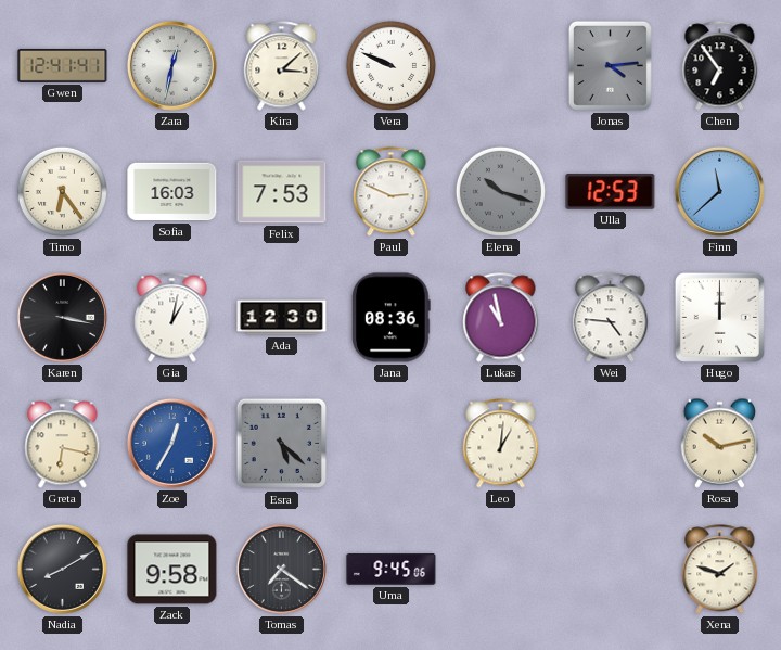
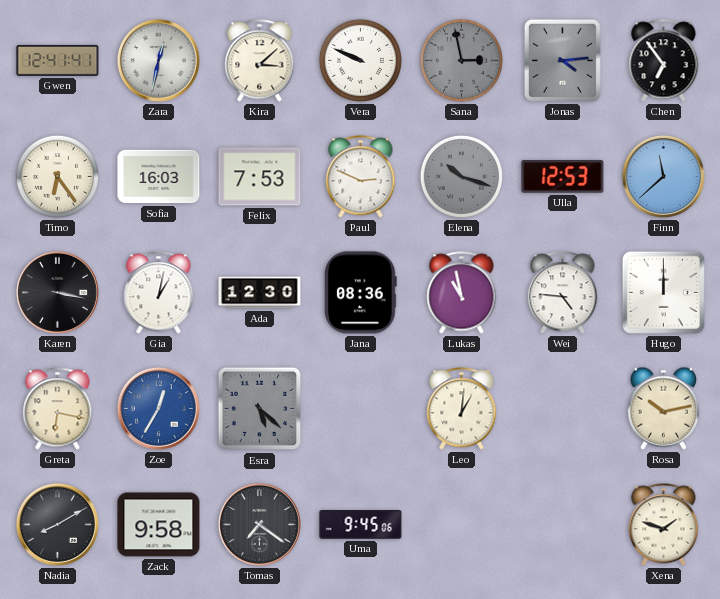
Sana: none -> 2:58 (461, 60)
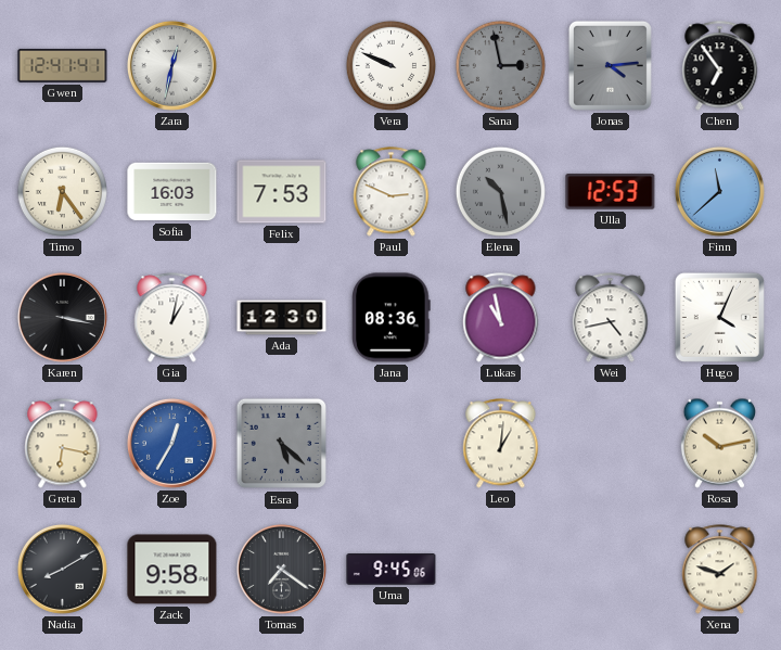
Kira: 3:08 -> none (260, 61)
Elena: 10:18 -> 10:28 (500, 191)
Wei: 4:46 -> 4:43 (611, 318)
Hugo: 12:00 -> 4:04 (719, 317)
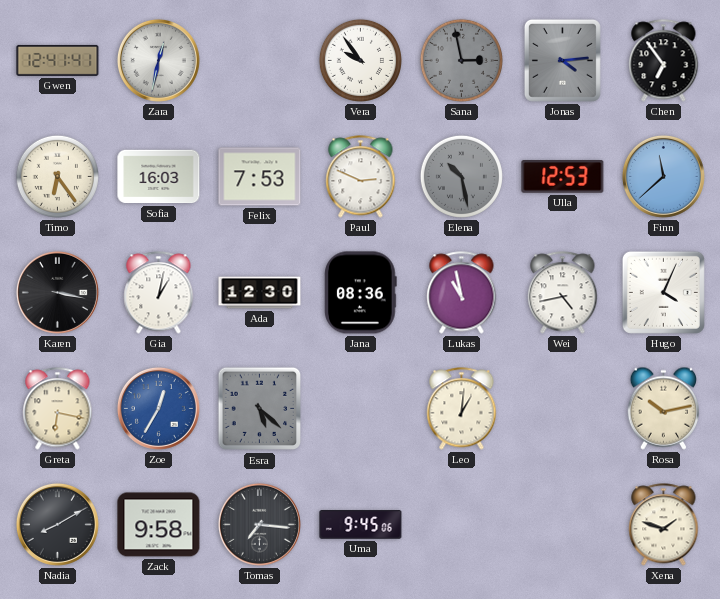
Vera: 9:49 -> 9:54 (360, 60)
Tomas: 7:21 -> 7:16 (259, 524)
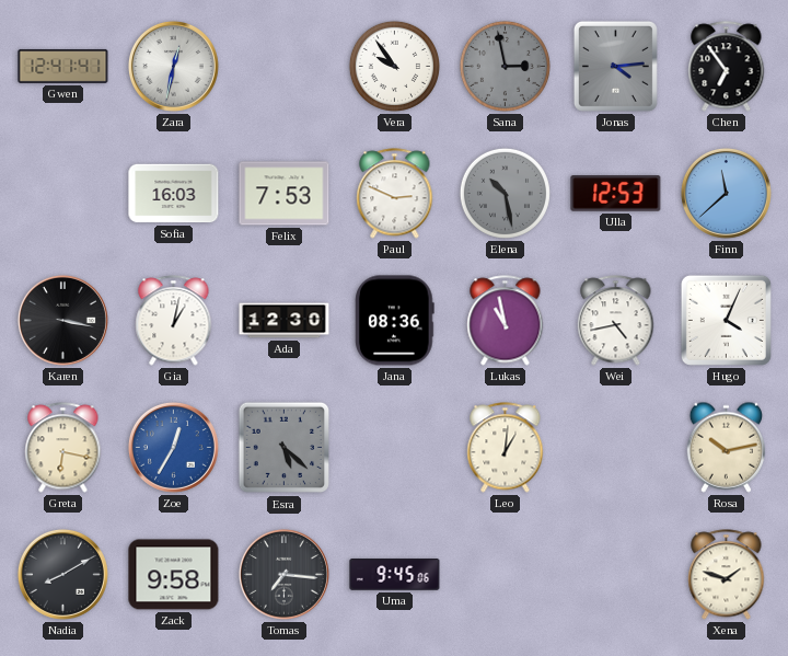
Timo: 6:24 -> none (57, 176)
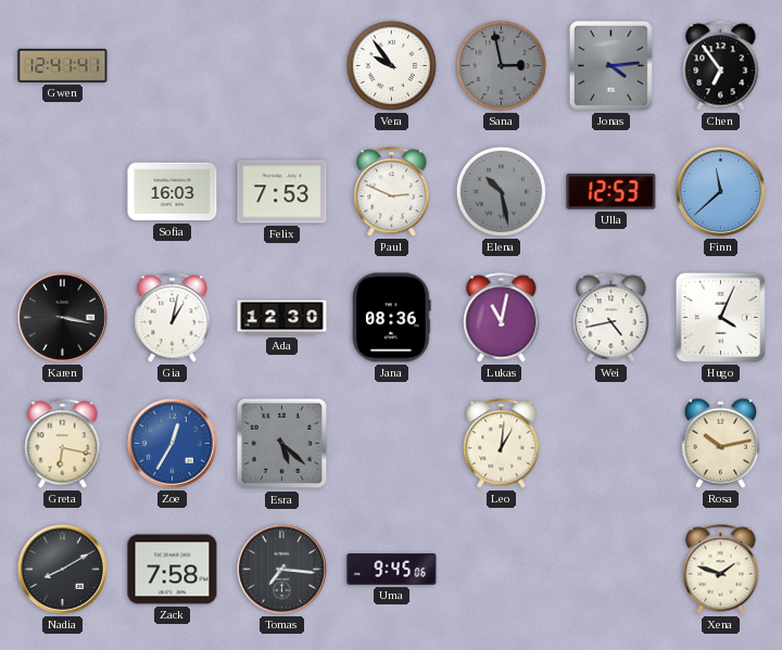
Zara: 12:32 -> none (173, 66)
Lukas: 10:58 -> 11:02 (502, 318)
Zack: 9:58 -> 7:58 (173, 570)
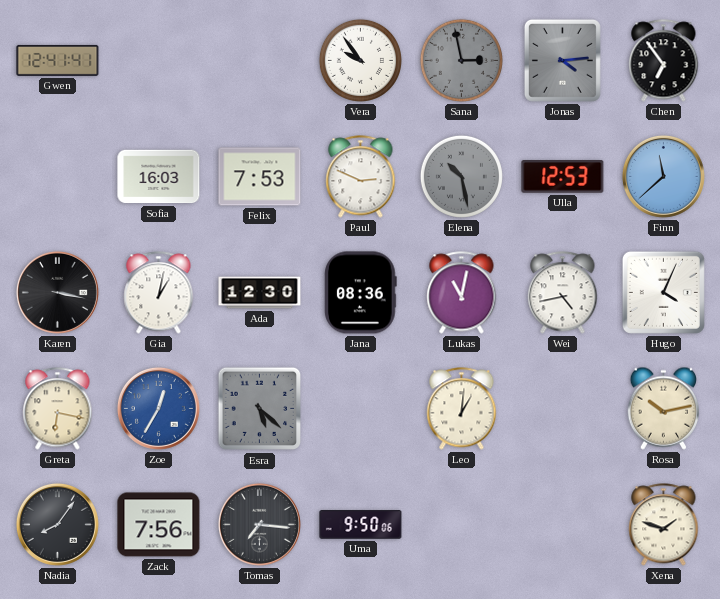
Nadia: 8:10 -> 8:06 (57, 524)
Zack: 7:58 -> 7:56 (159, 525)
Uma: 9:45 -> 9:50 (361, 525)
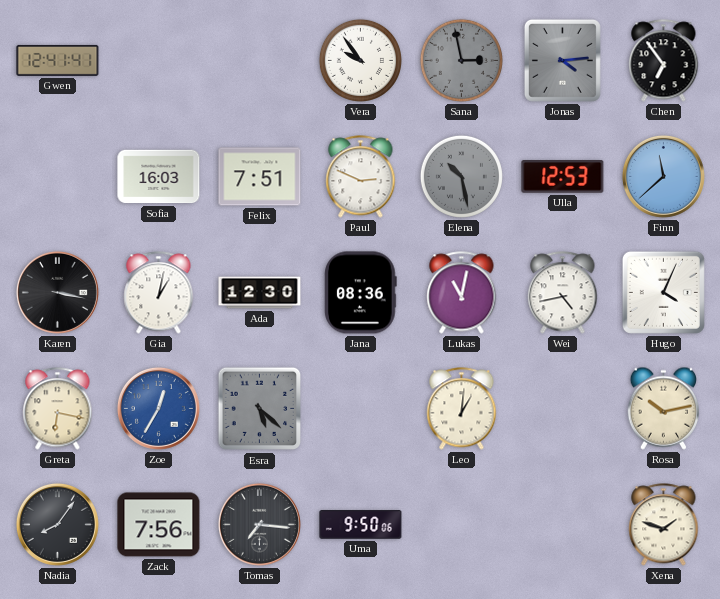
Felix: 7:53 -> 7:51 (260, 177)
